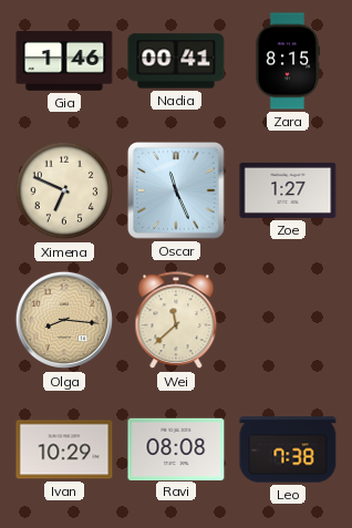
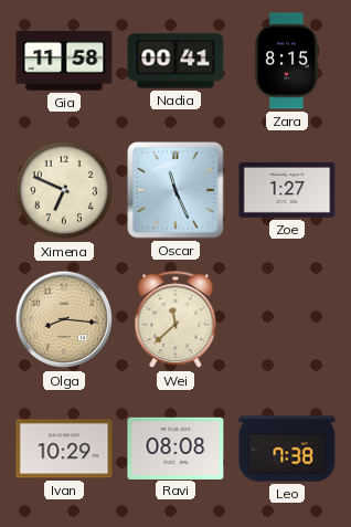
Gia: 1:46 -> 11:58 (64, 62)
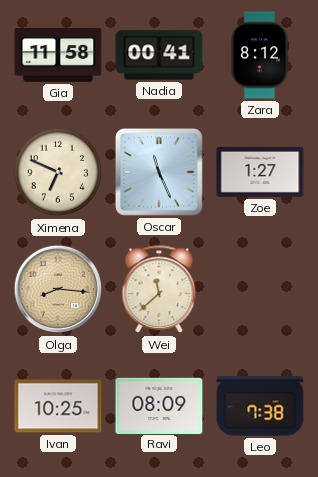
Zara: 8:15 -> 8:12 (260, 55)
Ivan: 10:29 -> 10:25 (58, 406)
Ravi: 08:08 -> 08:09 (159, 405)
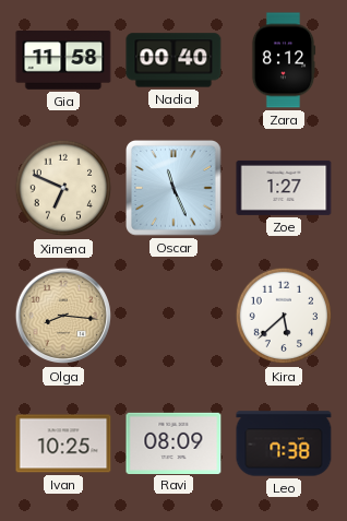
Nadia: 00:41 -> 00:40 (174, 60)
Wei: 11:38 -> none (159, 290)
Kira: none -> 5:38 (284, 316)
